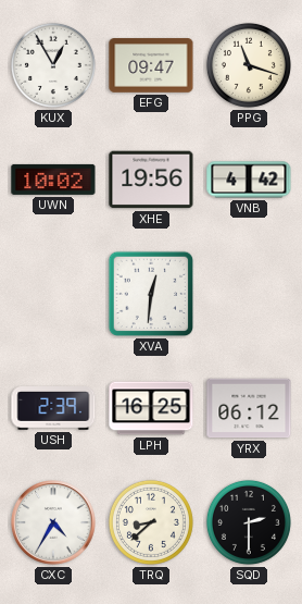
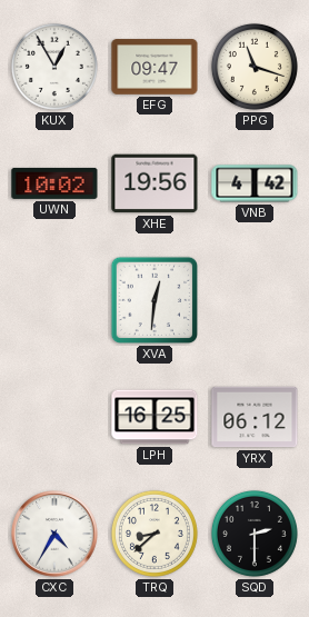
USH: 2:39 -> none (53, 409)
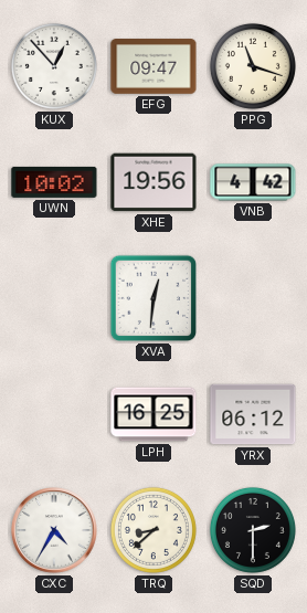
KUX: 12:55 -> 12:53 (54, 66)
